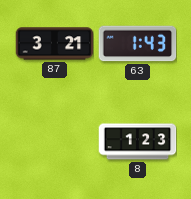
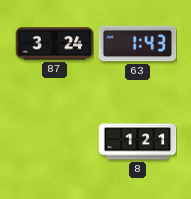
87: 3:21 -> 3:24 (54, 44)
8: 1:23 -> 1:21 (137, 142)
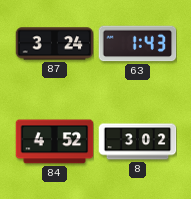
84: none -> 4:52 (54, 142)
8: 1:21 -> 3:02 (137, 142)
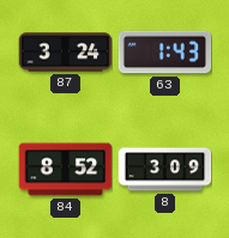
84: 4:52 -> 8:52 (65, 170)
8: 3:02 -> 3:09 (164, 170)
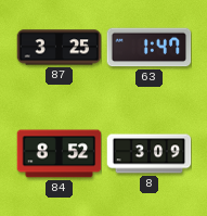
87: 3:24 -> 3:25 (59, 48)
63: 1:43 -> 1:47 (148, 48)
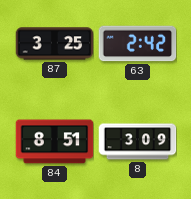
63: 1:47 -> 2:42 (137, 44)
84: 8:52 -> 8:51 (54, 142)
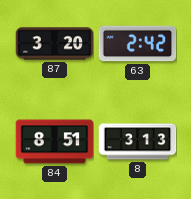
87: 3:25 -> 3:20 (54, 44)
8: 3:09 -> 3:13 (137, 142)
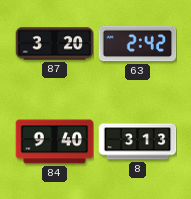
84: 8:51 -> 9:40 (54, 142)
